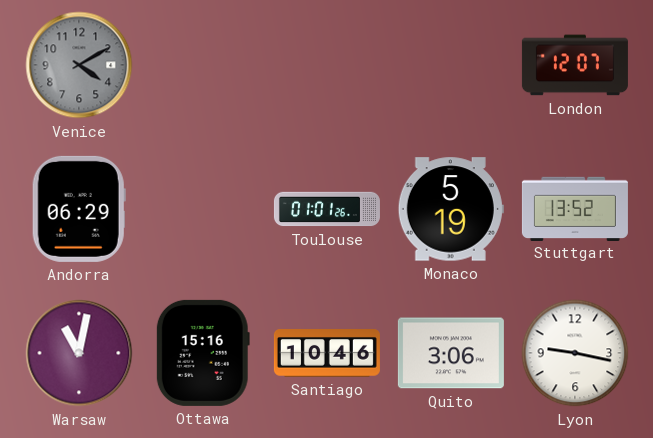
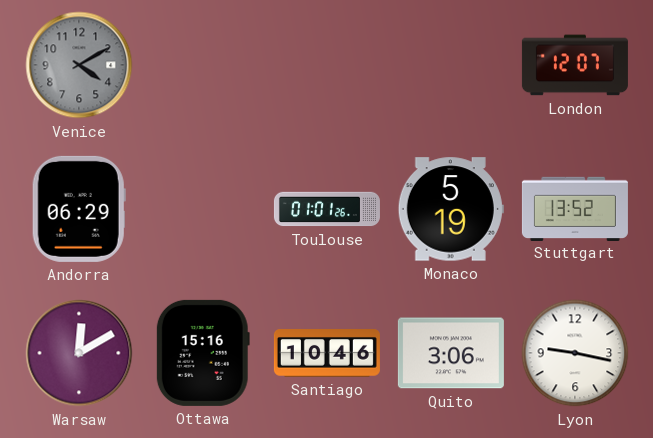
Warsaw: 11:02 -> 12:10 (79, 353)
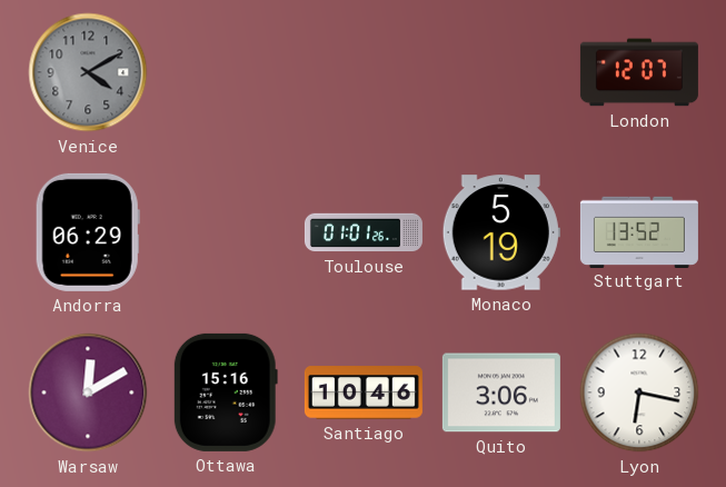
Lyon: 9:17 -> 6:17 (639, 392)
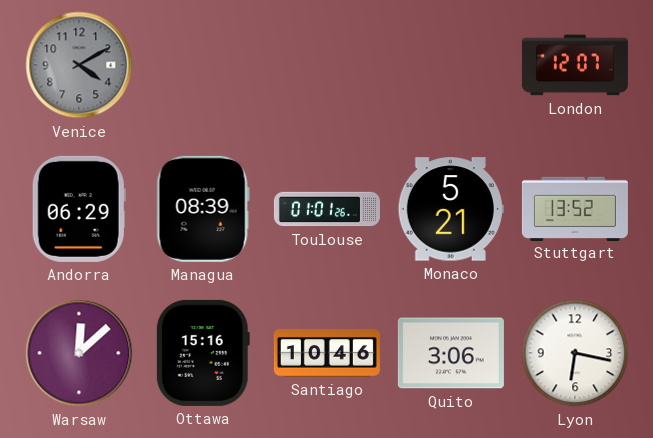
Managua: none -> 08:39 (203, 209)
Monaco: 5:19 -> 5:21 (451, 209)
Warsaw: 12:10 -> 12:08 (79, 353)
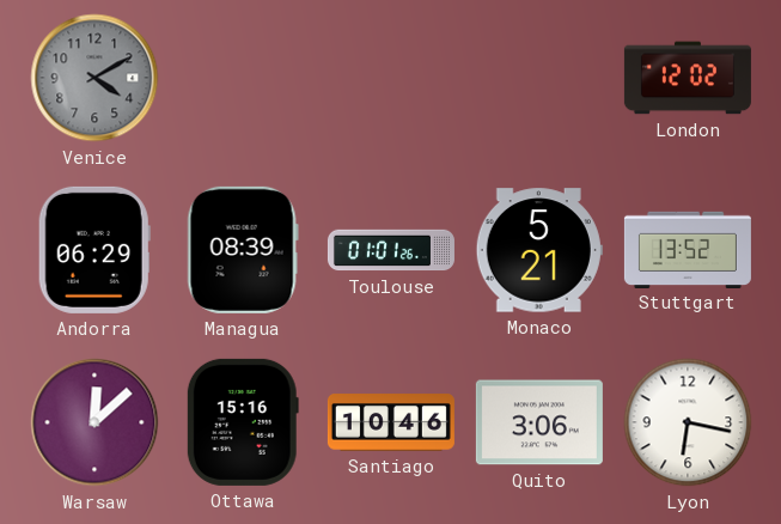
London: 12:07 -> 12:02 (688, 78)
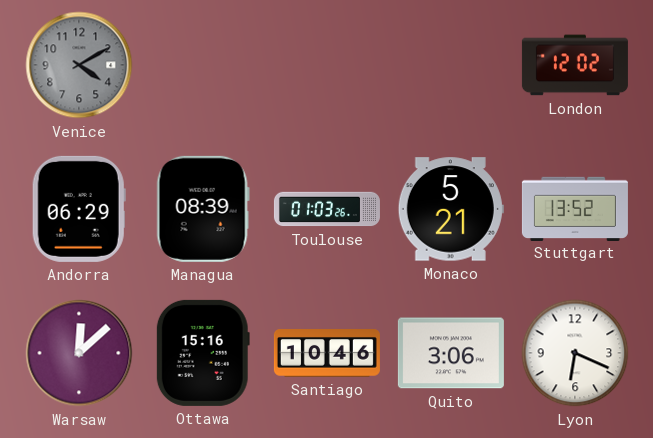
Toulouse: 01:01 -> 01:03 (327, 209)
Lyon: 6:17 -> 6:19 (575, 353)
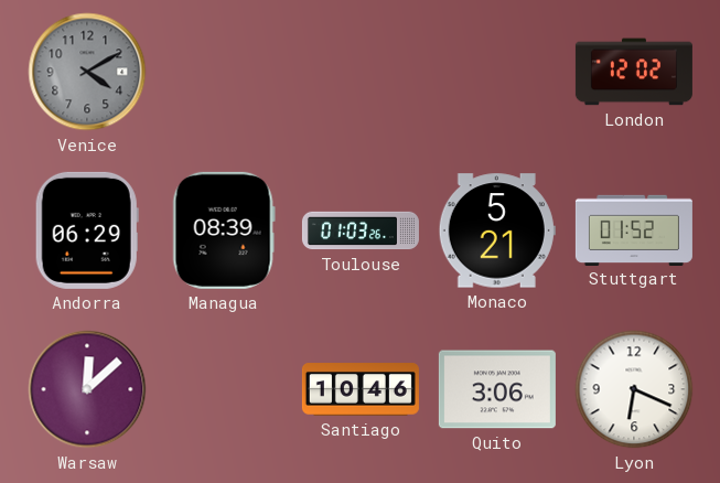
Stuttgart: 13:52 -> 01:52 (634, 229)
Ottawa: 15:16 -> none (203, 353)
